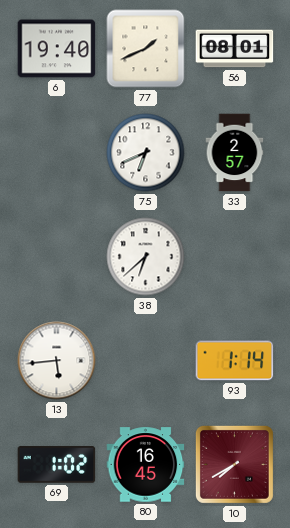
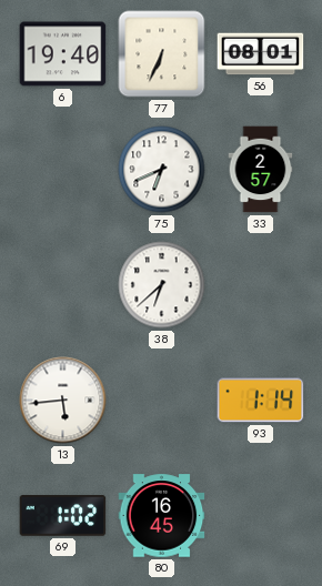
77: 1:41 -> 6:34 (162, 54)
10: 7:40 -> none (234, 464)
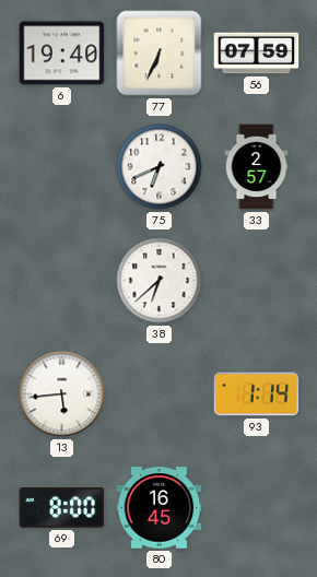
56: 08:01 -> 07:59 (257, 54)
69: 1:02 -> 8:00 (62, 508)
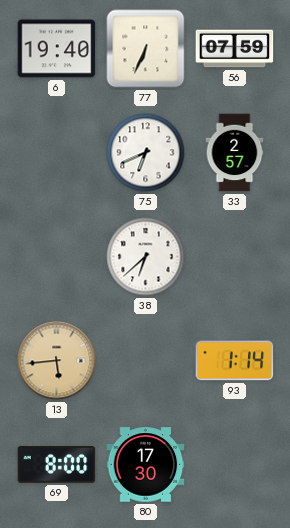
13 dial: white -> champagne (57, 361)
80: 16:45 -> 17:30 (146, 465)
